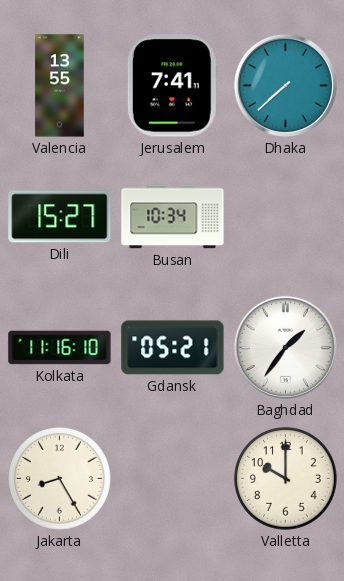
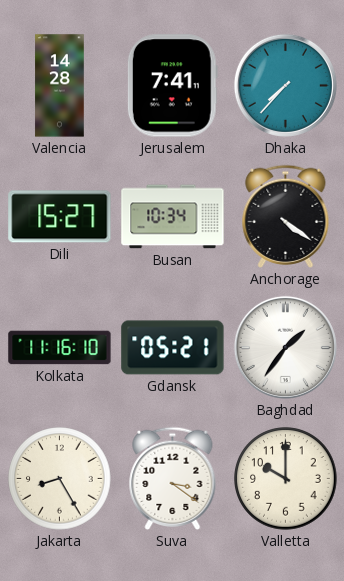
Valencia: 13:55 -> 14:28 (60, 86)
Dhaka: 7:38 -> 7:37 (285, 85)
Anchorage: none -> 4:21 (286, 216)
Suva: none -> 3:21 (173, 478)
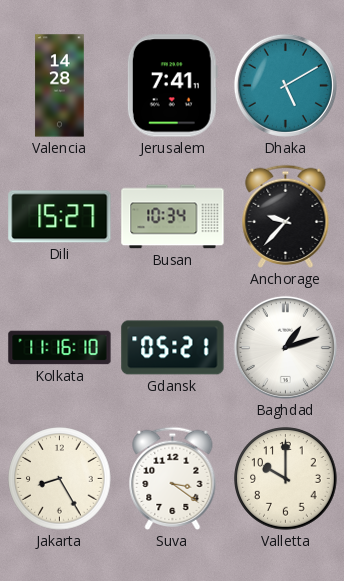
Dhaka: 7:37 -> 5:10 (285, 85)
Anchorage: 4:21 -> 9:37 (286, 216)
Baghdad: 1:36 -> 1:12 (285, 347)
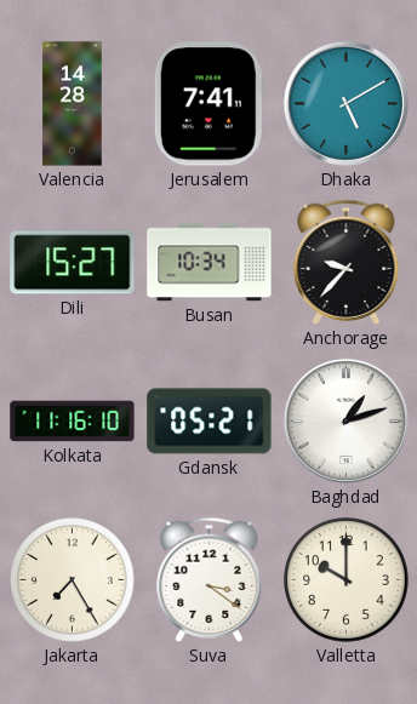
Jakarta: 8:25 -> 7:25 (73, 580)
